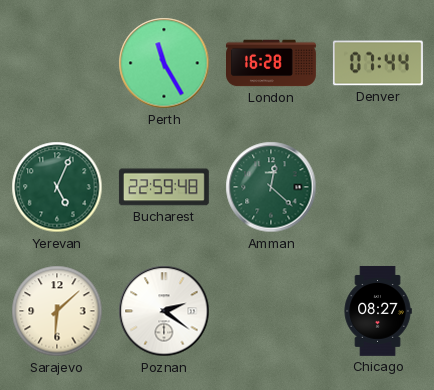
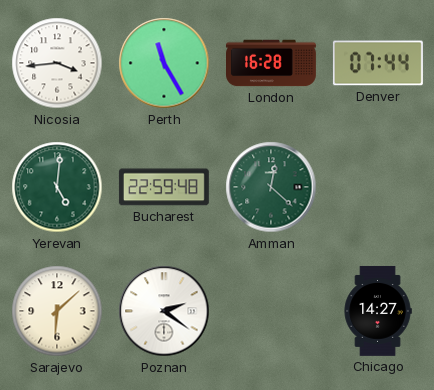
Nicosia: none -> 3:44 (57, 63)
Yerevan: 5:04 -> 5:01 (57, 187)
Chicago: 08:27 -> 14:27 (378, 311)
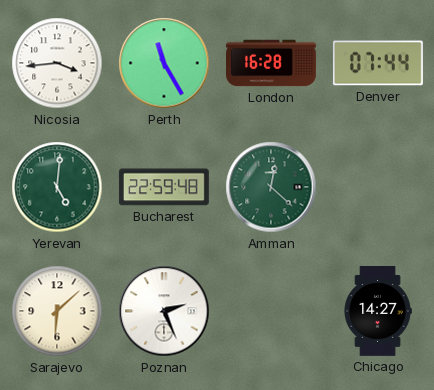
Poznan: 2:21 -> 2:26 (164, 311)
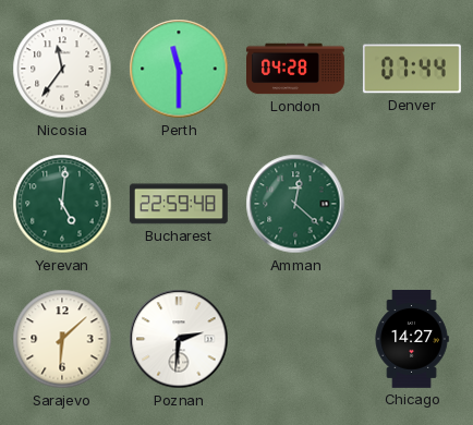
Nicosia: 3:44 -> 11:36 (62, 69)
Perth: 11:25 -> 11:30 (179, 69)
London: 16:28 -> 04:28 (296, 69)
Poznan: 2:26 -> 2:31 (179, 339)
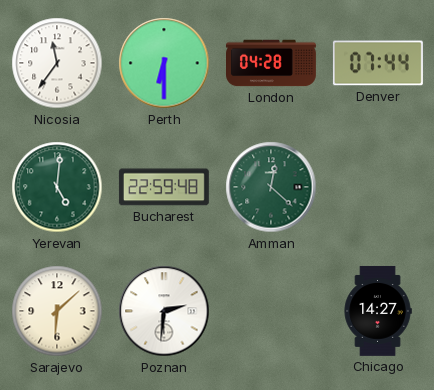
Perth: 11:30 -> 6:30 (164, 63)
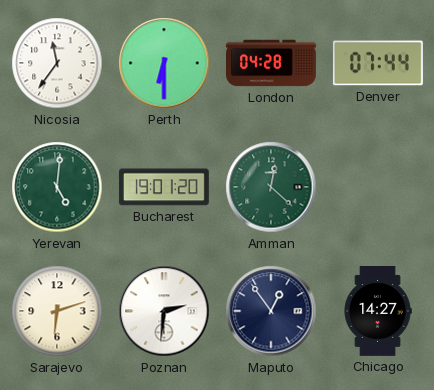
Bucharest: 22:59 -> 19:01 (164, 187)
Sarajevo: 6:08 -> 6:12 (57, 311)
Maputo: none -> 12:54 (271, 311)
